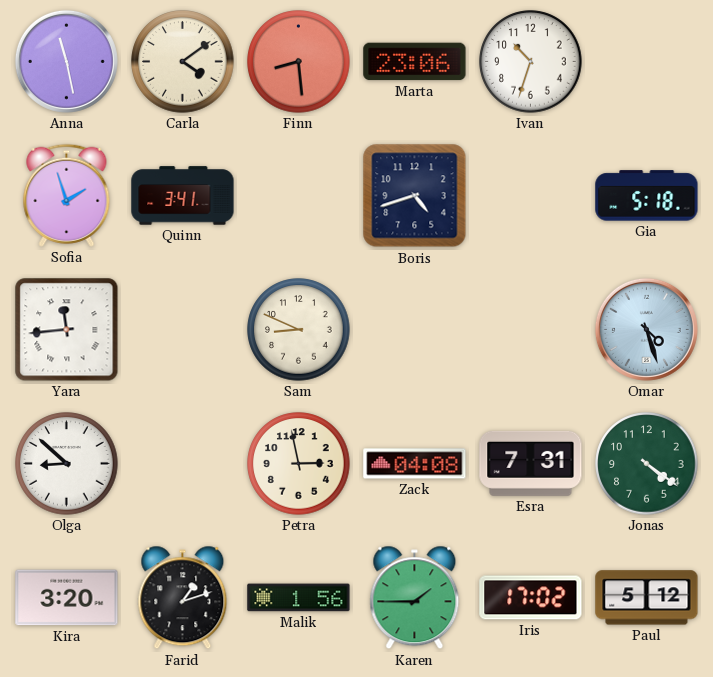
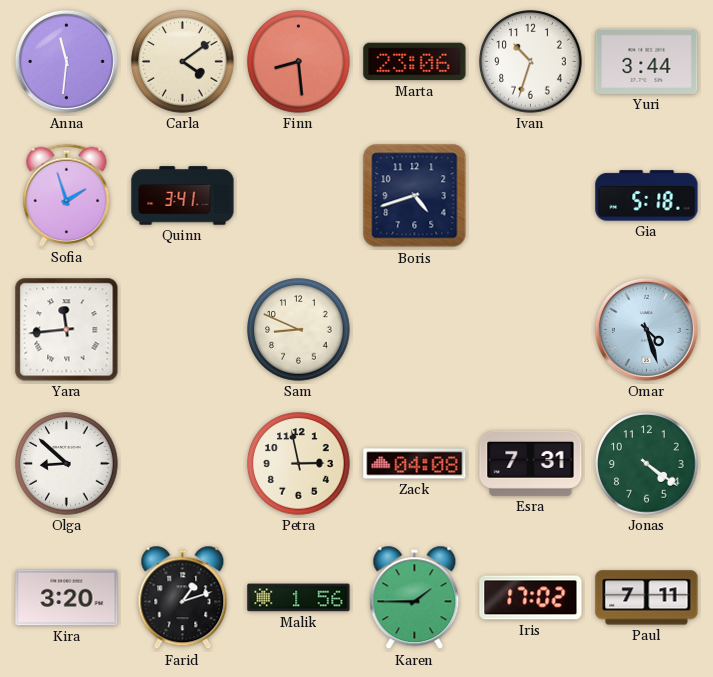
Anna: 11:28 -> 11:31 (66, 61)
Yuri: none -> 3:44 (647, 61)
Paul: 5:12 -> 7:11 (647, 598)
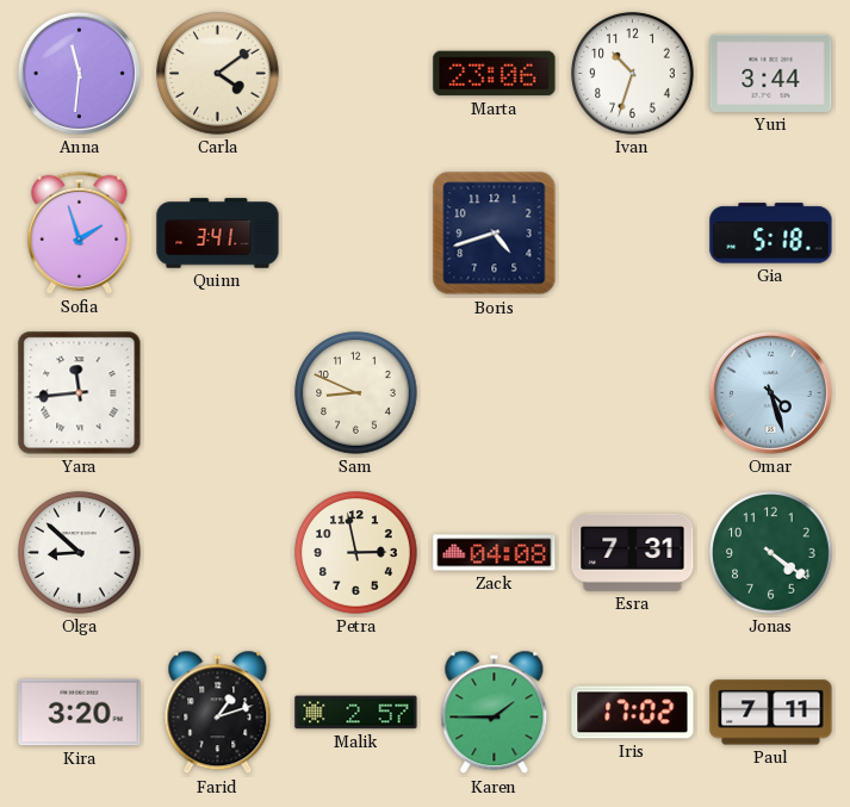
Finn: 8:29 -> none (299, 62)
Malik: 1:56 -> 2:57 (356, 713)
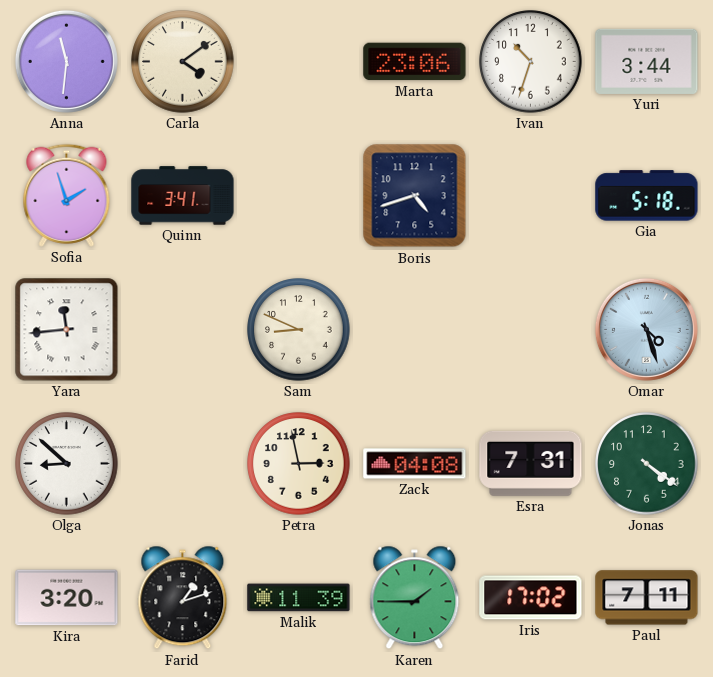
Malik: 2:57 -> 11:39 (299, 598)
